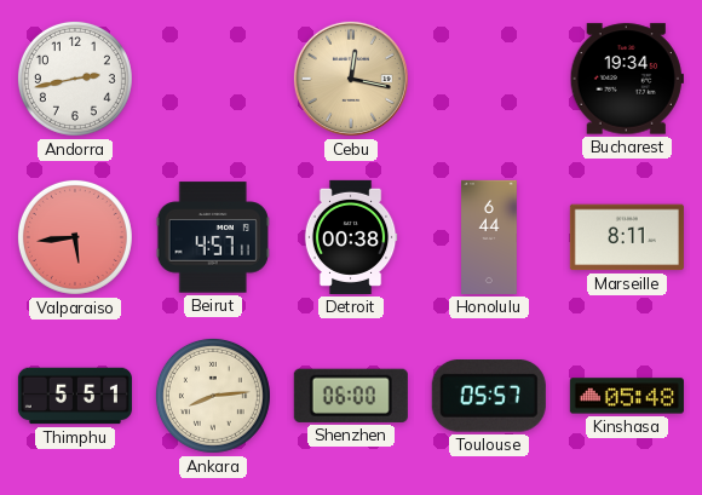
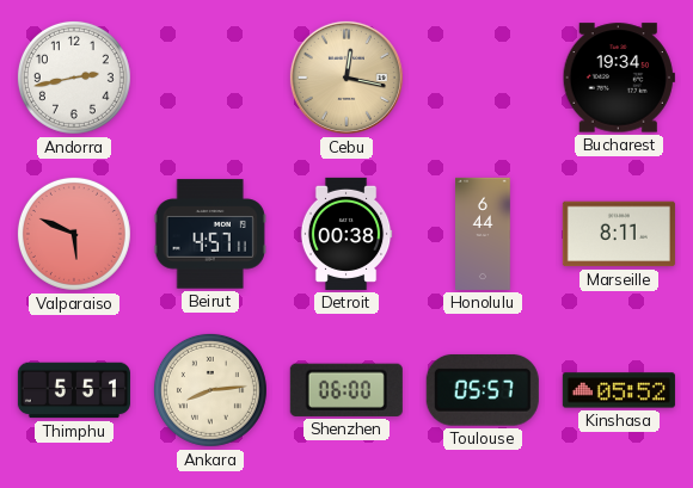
Valparaiso: 5:44 -> 5:49 (74, 234)
Kinshasa: 05:48 -> 05:52 (619, 390)
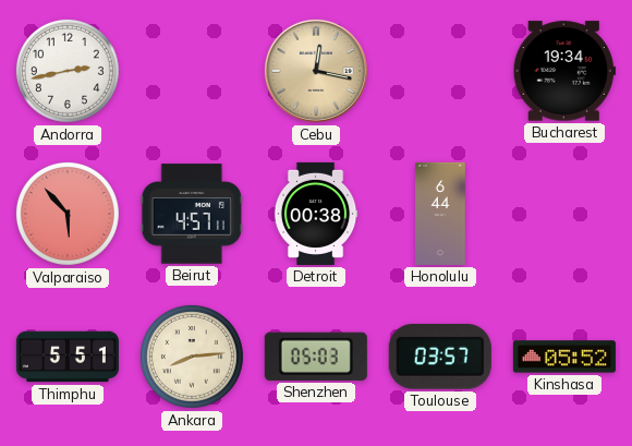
Valparaiso: 5:49 -> 5:53 (68, 214)
Marseille: 8:11 -> none (619, 234)
Shenzhen: 06:00 -> 05:03 (316, 357)
Toulouse: 05:57 -> 03:57 (440, 357)
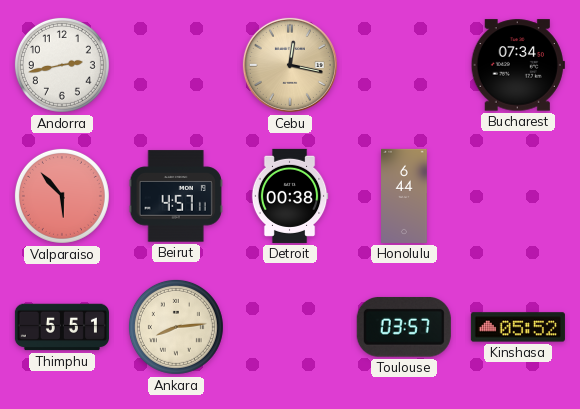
Bucharest: 19:34 -> 07:34 (518, 65)
Shenzhen: 05:03 -> none (316, 357)
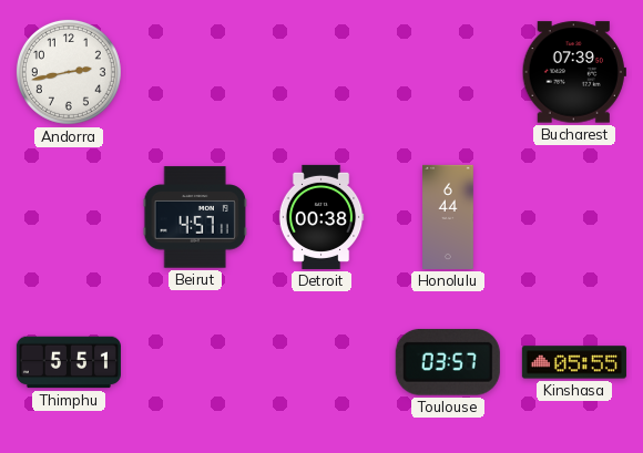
Cebu: 12:17 -> none (290, 65)
Bucharest: 07:34 -> 07:39 (574, 72)
Valparaiso: 5:53 -> none (62, 196)
Ankara: 8:14 -> none (176, 327)
Kinshasa: 05:52 -> 05:55 (574, 362)
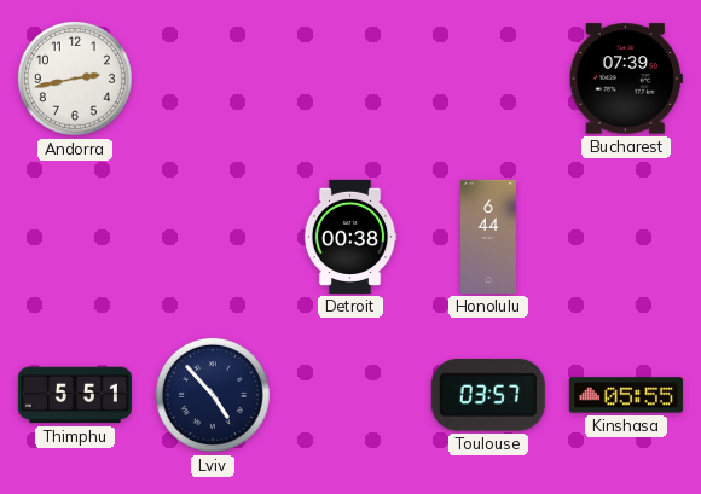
Beirut: 4:57 -> none (195, 217)
Lviv: none -> 4:53 (213, 395)
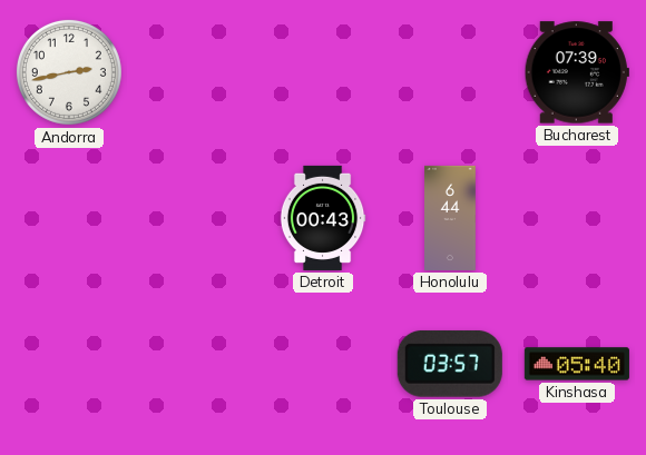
Detroit: 00:38 -> 00:43 (323, 218)
Thimphu: 5:51 -> none (75, 395)
Lviv: 4:53 -> none (213, 395)
Kinshasa: 05:55 -> 05:40 (577, 364)
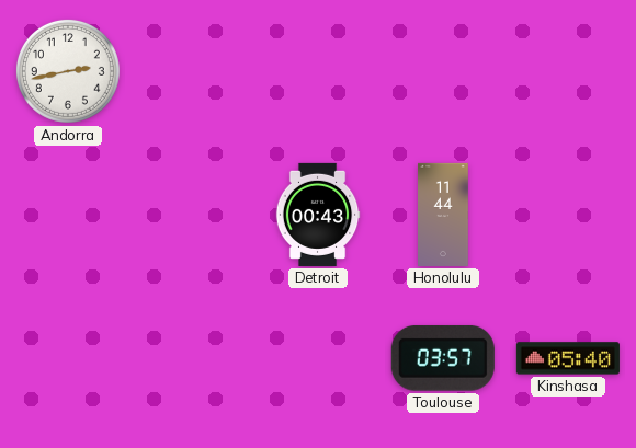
Bucharest: 07:39 -> none (577, 72)
Honolulu: 6:44 -> 11:44 (444, 215)
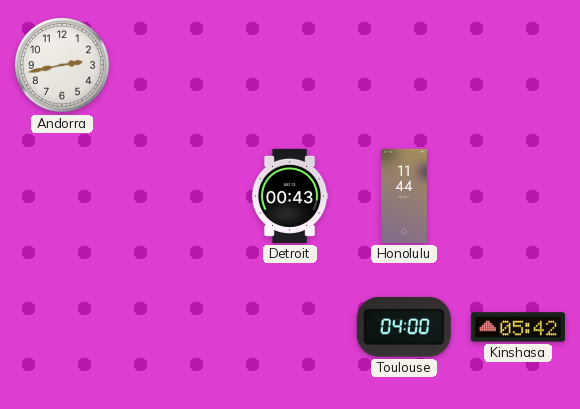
Toulouse: 03:57 -> 04:00 (404, 327)
Kinshasa: 05:40 -> 05:42 (518, 327)
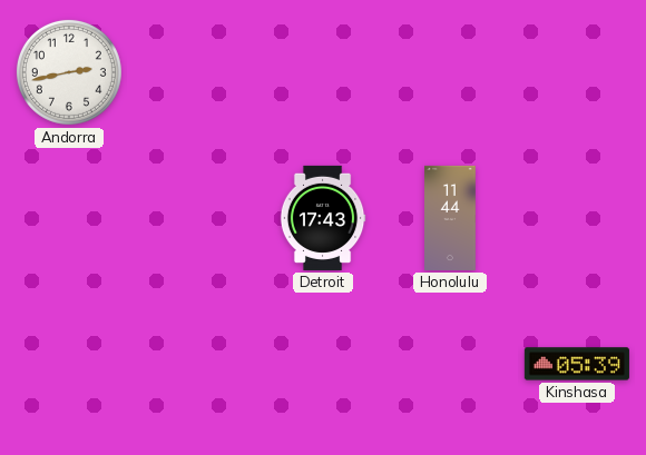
Detroit: 00:43 -> 17:43 (323, 218)
Toulouse: 04:00 -> none (404, 327)
Kinshasa: 05:42 -> 05:39 (577, 364)
